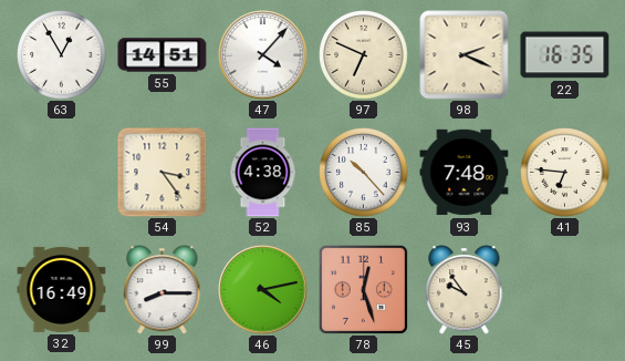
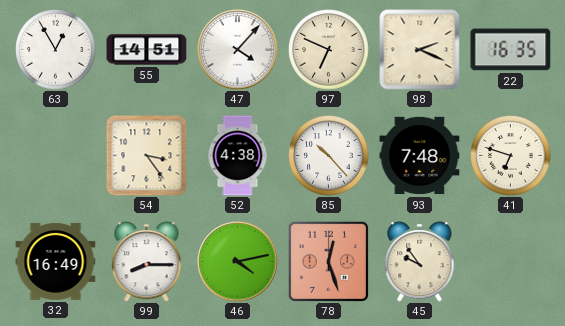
41: 6:46 -> 6:48 (511, 156)
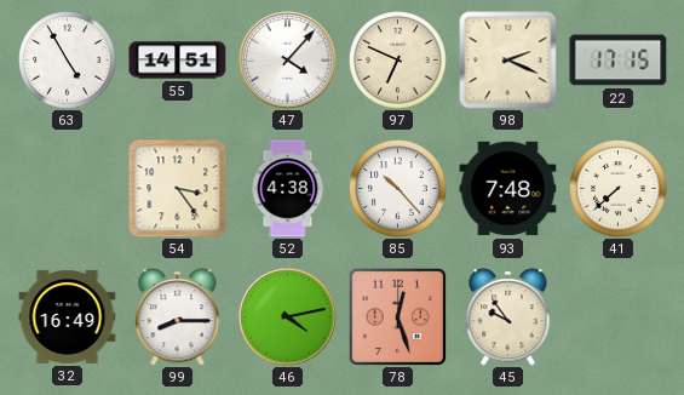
63: 12:55 -> 4:55 (68, 61)
22: 16:35 -> 17:15 (619, 61)
41: 6:48 -> 7:38 (619, 189)
